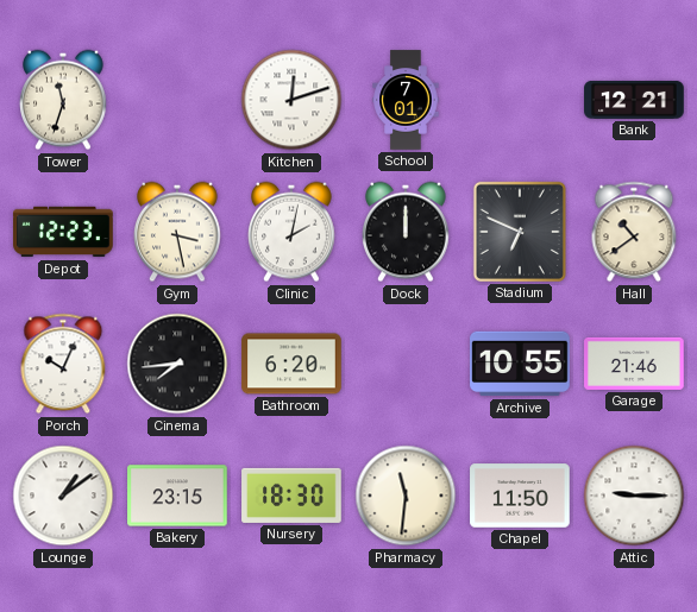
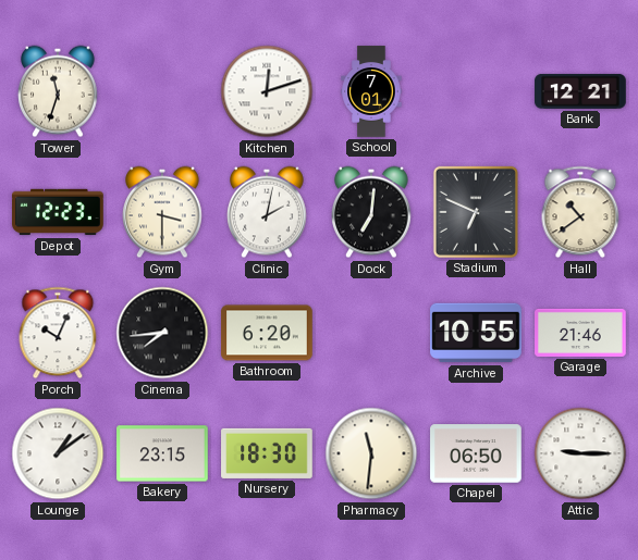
Gym: 3:28 -> 3:30 (163, 212)
Dock: 12:00 -> 7:01 (372, 212)
Chapel: 11:50 -> 06:50 (476, 453)
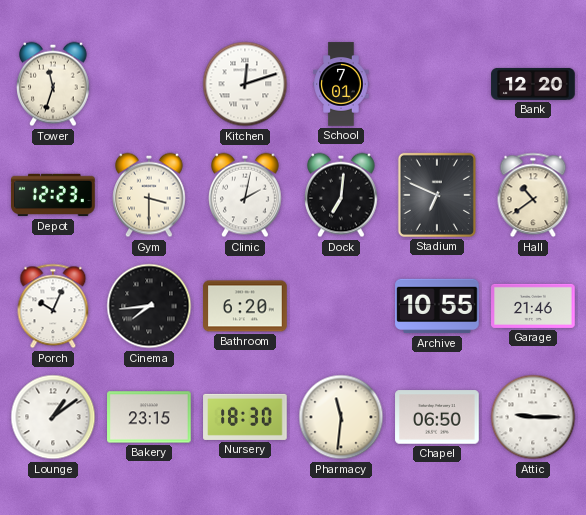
Bank: 12:21 -> 12:20 (533, 84)
